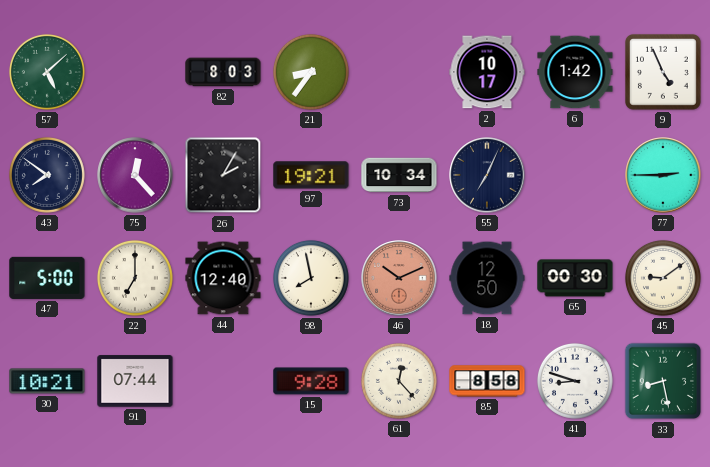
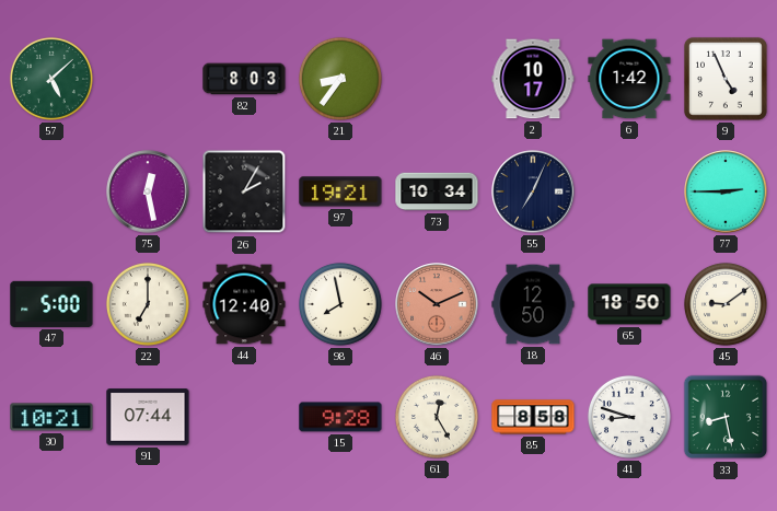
43: 7:51 -> none (47, 175)
75: 12:23 -> 12:28 (148, 191)
65: 00:30 -> 18:50 (629, 304)
61: 12:23 -> 12:25 (437, 417)
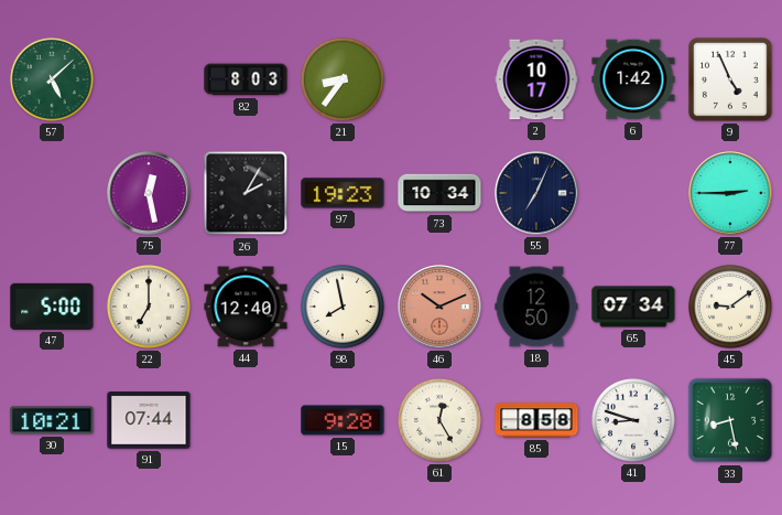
97: 19:21 -> 19:23 (343, 193)
65: 18:50 -> 07:34 (633, 307)
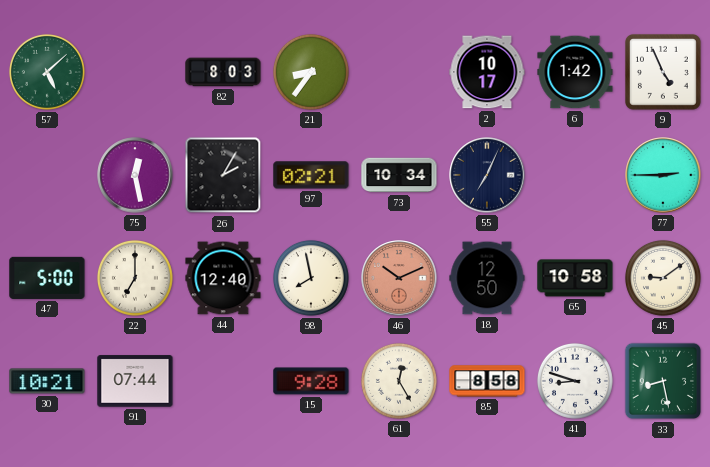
97: 19:23 -> 02:21 (311, 175)
65: 07:34 -> 10:58 (575, 278)
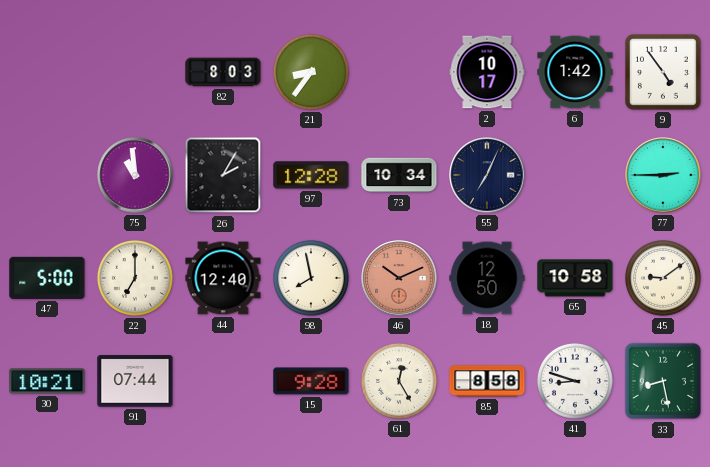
57: 5:08 -> none (47, 72)
9: 4:56 -> 4:54 (663, 72)
75: 12:28 -> 10:59 (135, 175)
97: 02:21 -> 12:28 (311, 175)
